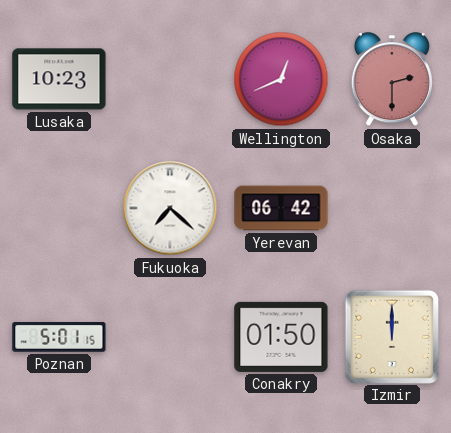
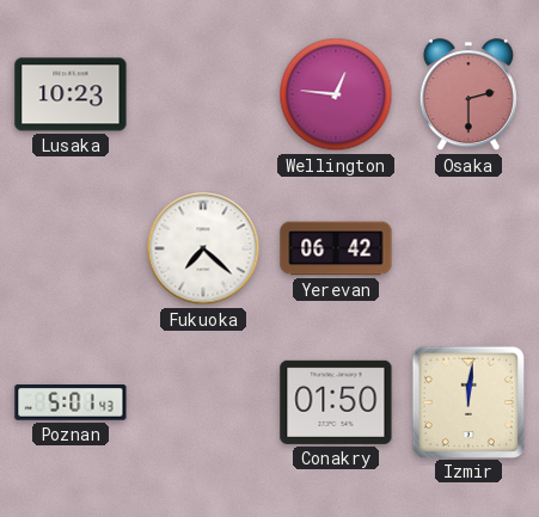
Wellington: 12:41 -> 12:46 (336, 94)
Poznan: 5:01:15 -> 5:01:43 (71, 404)
Izmir: 12:00 -> 12:01 (467, 401)
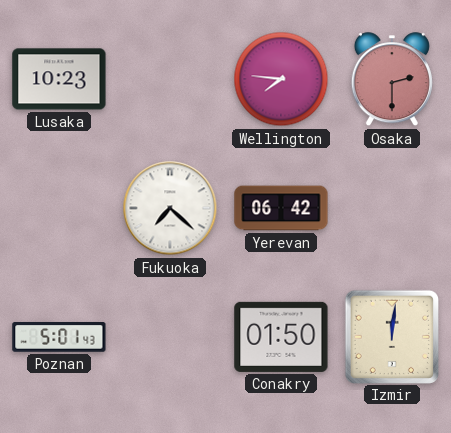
Wellington: 12:46 -> 7:46 (281, 79)
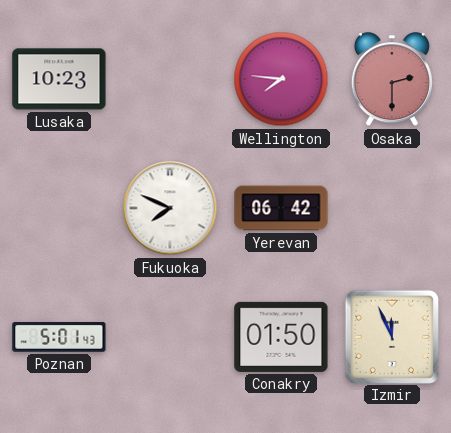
Fukuoka: 7:22 -> 7:49 (170, 208)
Izmir: 12:01 -> 11:56 (391, 336)
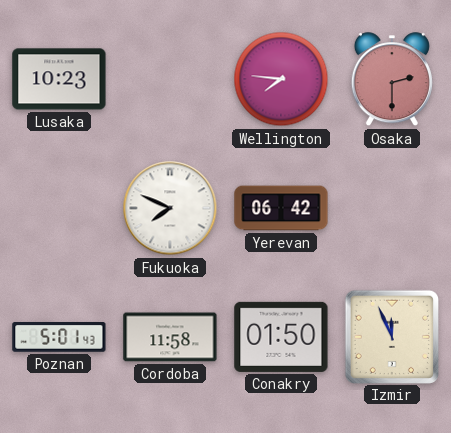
Cordoba: none -> 11:58 (170, 337)
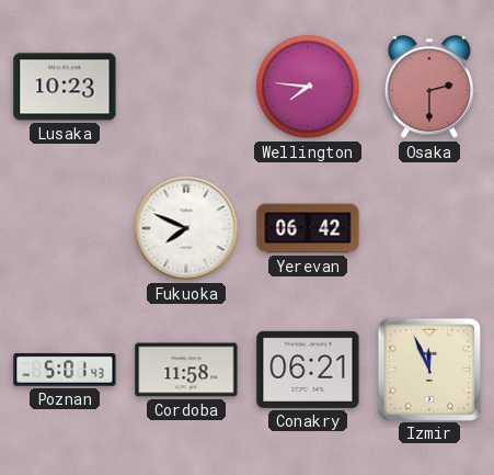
Conakry: 01:50 -> 06:21 (308, 370)
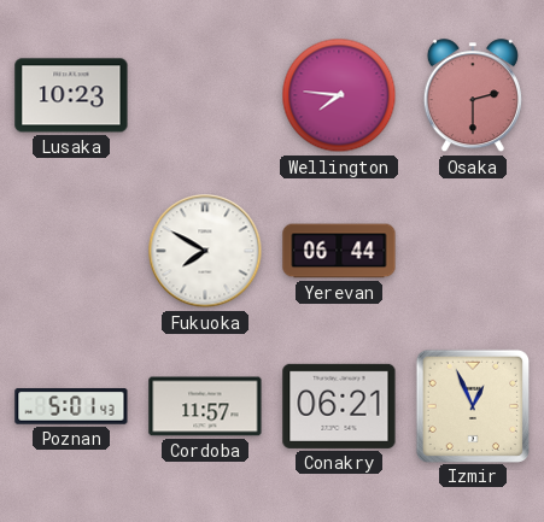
Fukuoka: 7:49 -> 7:50 (205, 251)
Yerevan: 06:42 -> 06:44 (339, 251)
Cordoba: 11:58 -> 11:57 (205, 406)
Izmir: 11:56 -> 12:56 (472, 405)
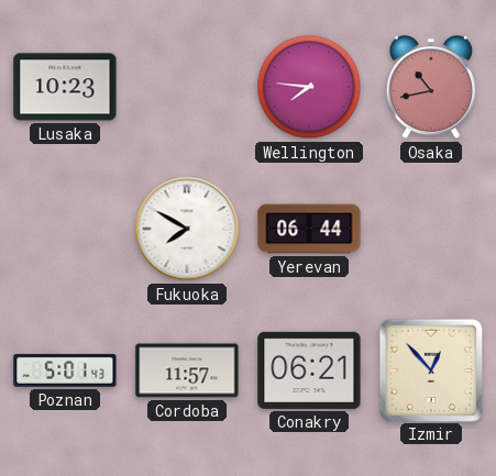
Osaka: 2:30 -> 10:43 (431, 88)
Izmir: 12:56 -> 12:53 (430, 369)
